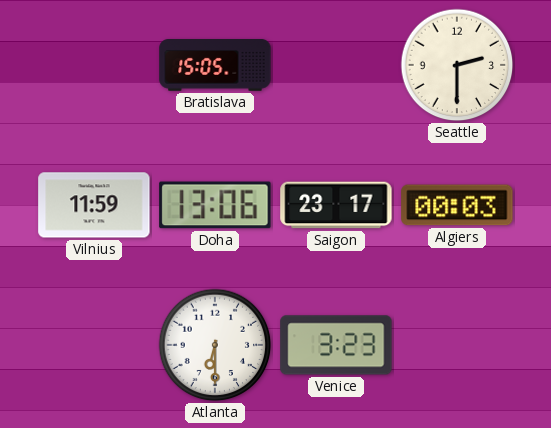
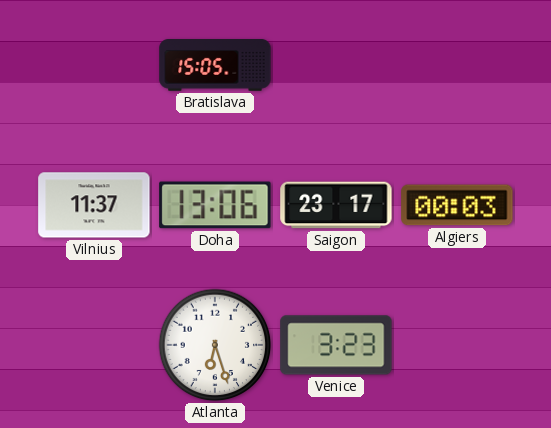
Seattle: 2:30 -> none (457, 65)
Vilnius: 11:59 -> 11:37 (94, 205)
Atlanta: 6:30 -> 6:27 (215, 345)
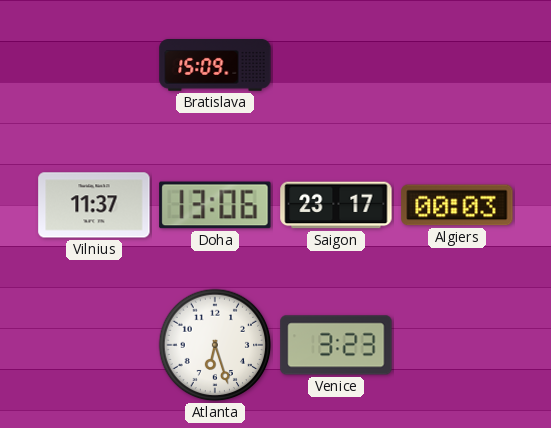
Bratislava: 15:05 -> 15:09 (215, 66)
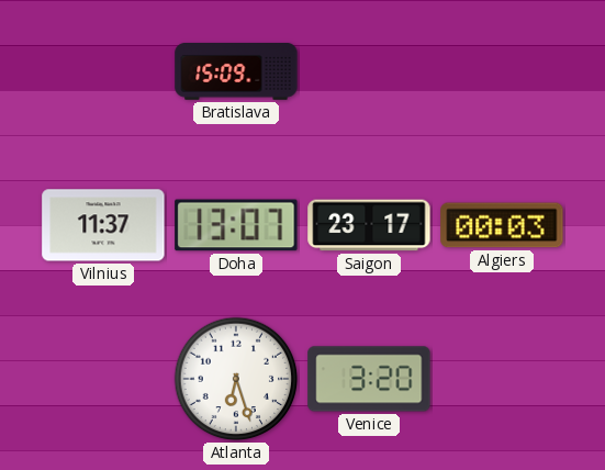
Doha: 13:06 -> 13:07 (236, 225)
Venice: 3:23 -> 3:20 (369, 379)
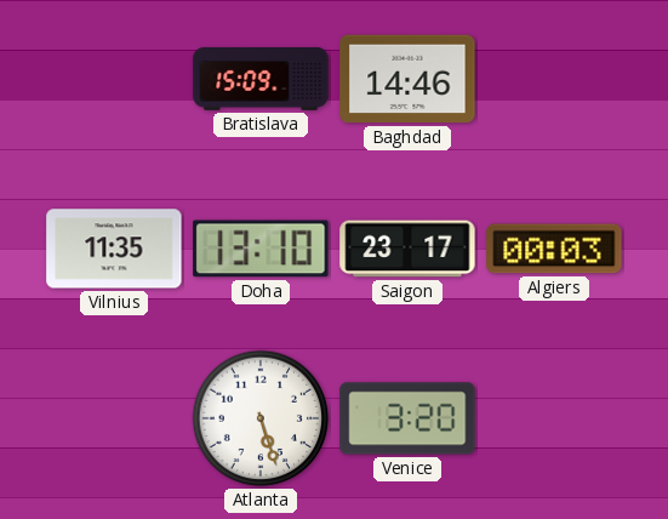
Baghdad: none -> 14:46 (407, 79)
Vilnius: 11:37 -> 11:35 (114, 249)
Doha: 13:07 -> 13:10 (261, 249)
Atlanta: 6:27 -> 5:27 (261, 418)
